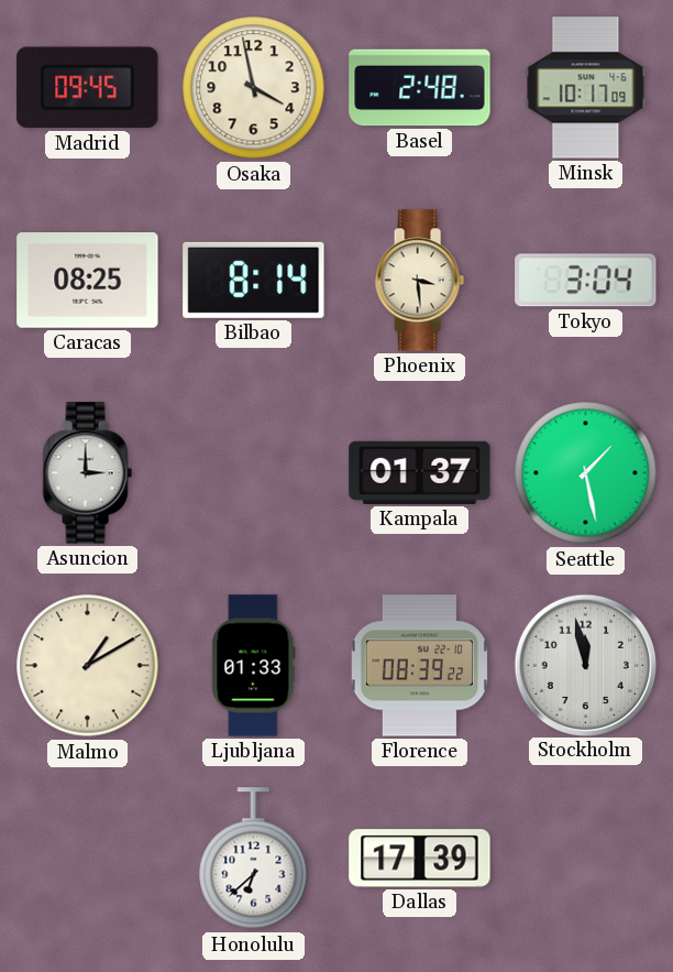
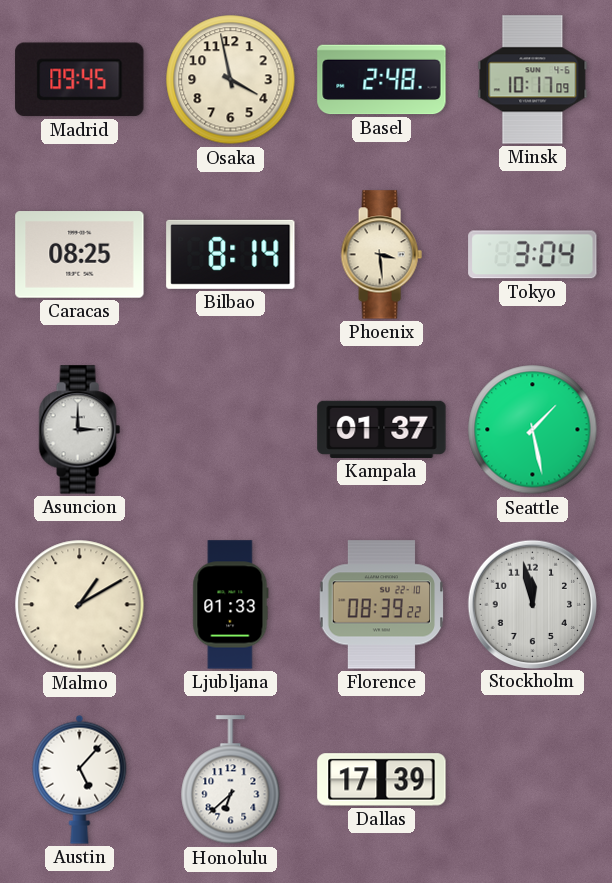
Austin: none -> 5:07 (80, 779)
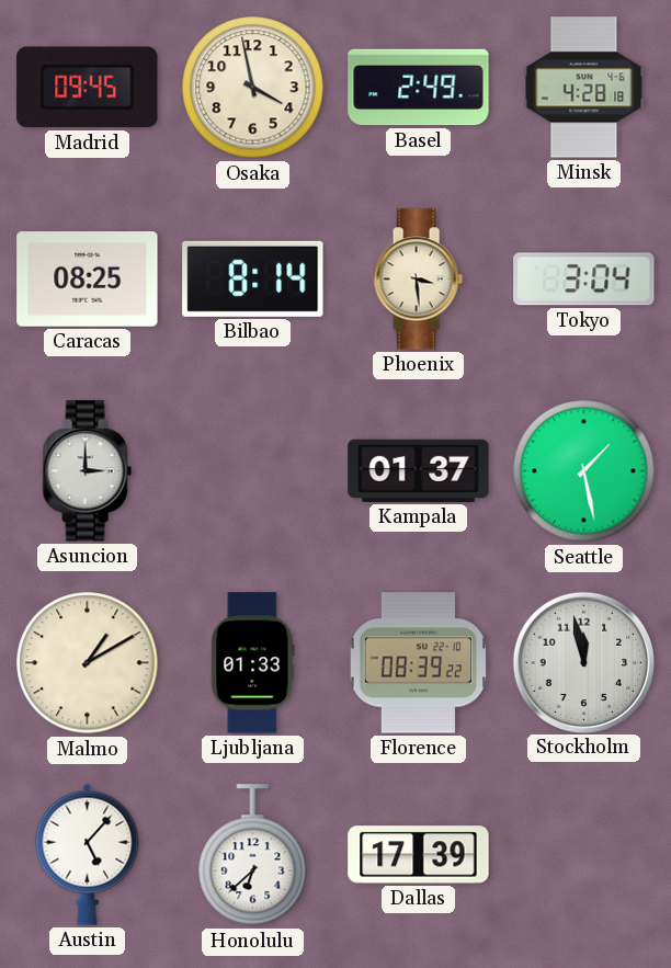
Basel: 2:48 -> 2:49 (419, 88)
Minsk: 10:17 -> 4:28 (584, 88)
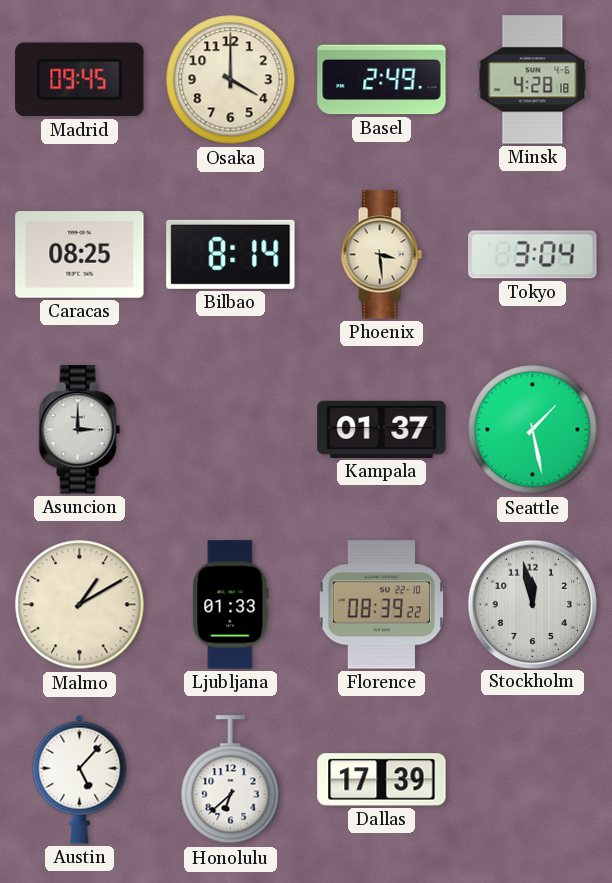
Osaka: 3:58 -> 4:00 (231, 80)
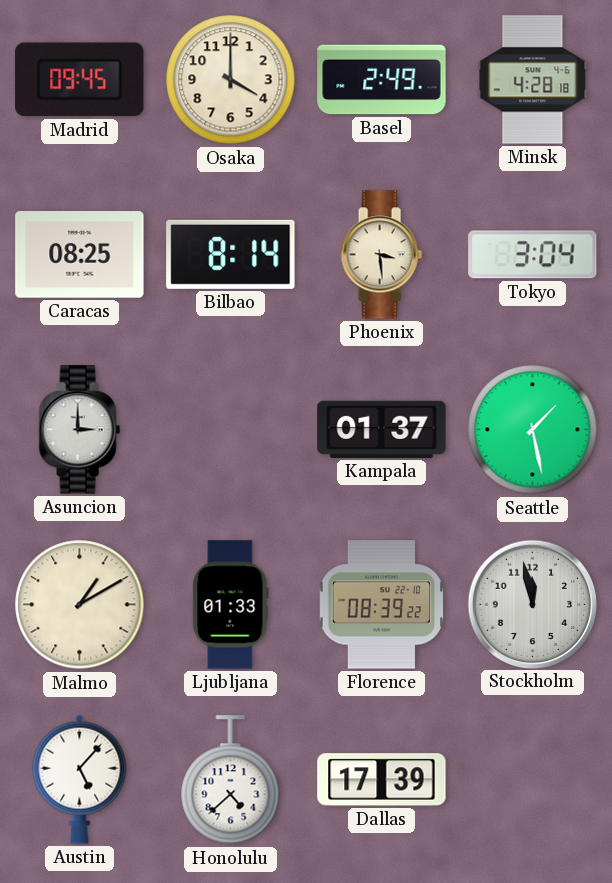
Honolulu: 6:38 -> 4:38 (231, 780)
